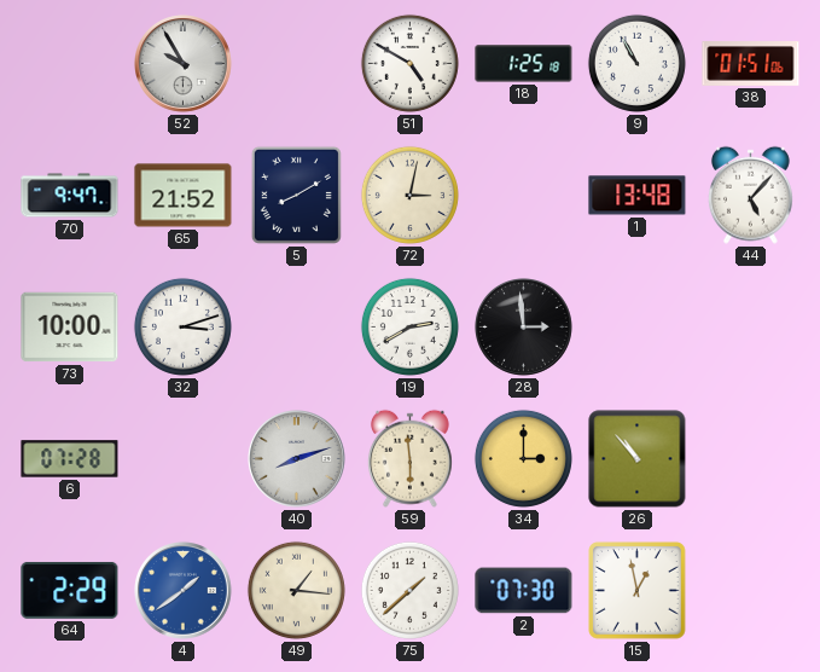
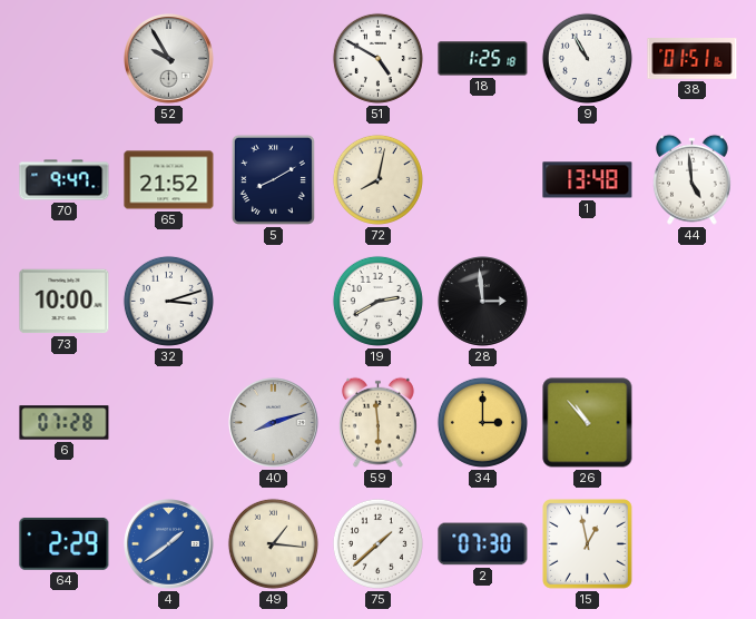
38: 01:51:06 -> 01:51:16 (693, 59)
72: 3:02 -> 8:02 (377, 179)
44: 5:07 -> 4:59 (691, 179)
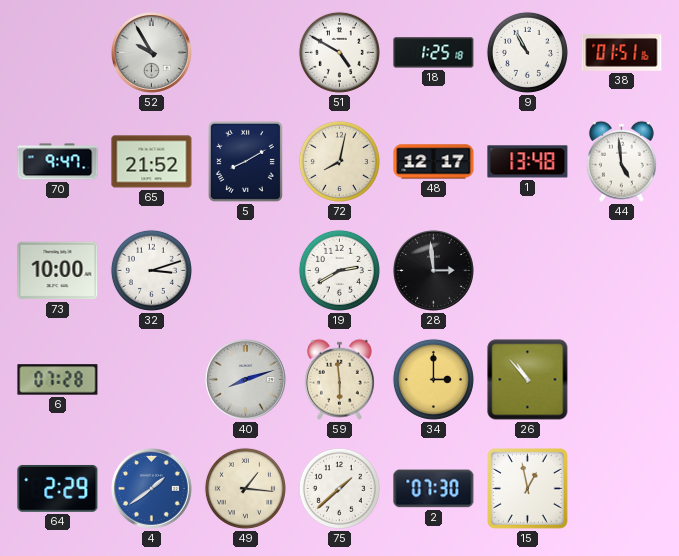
48: none -> 12:17 (434, 162)
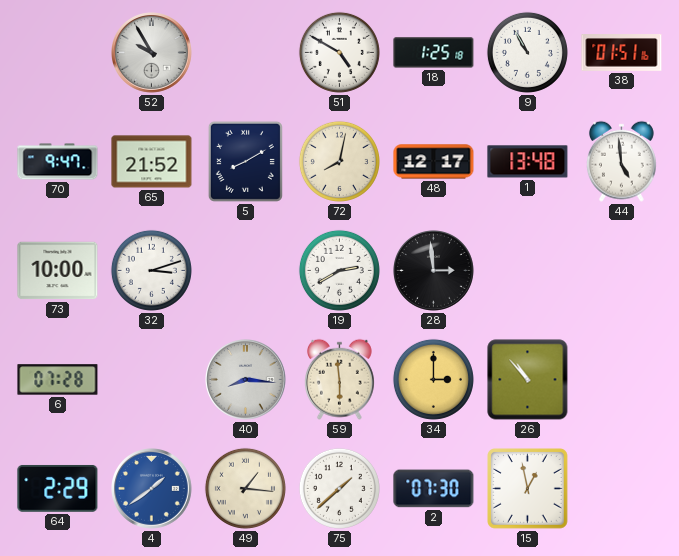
40: 8:12 -> 8:16 (246, 380)
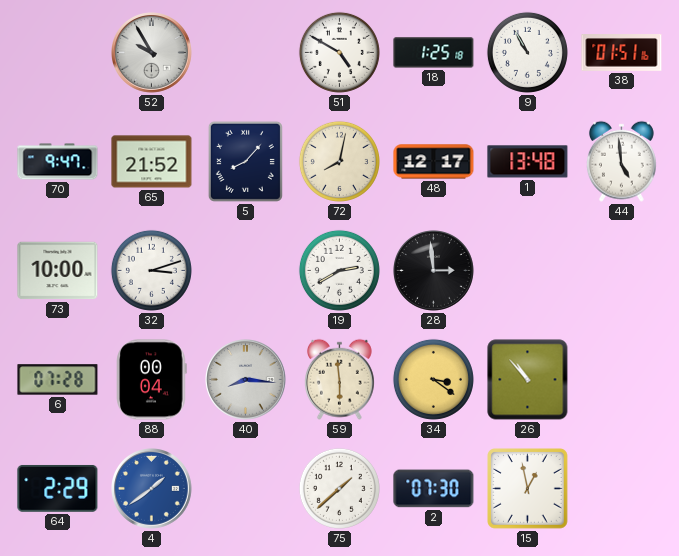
5: 8:10 -> 8:07 (245, 161)
88: none -> 00:04 (152, 380)
34: 3:00 -> 3:21 (433, 379)
49: 1:16 -> none (245, 488)
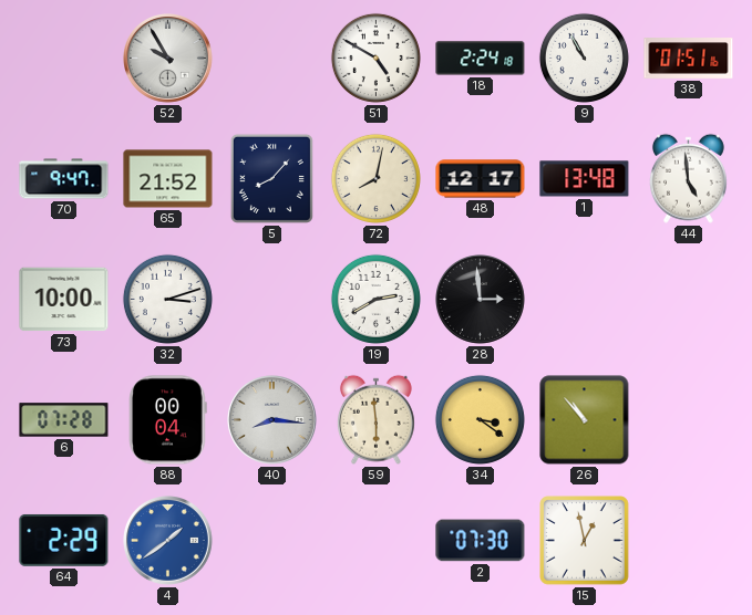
18: 1:25 -> 2:24 (481, 59)
75: 1:38 -> none (339, 488)
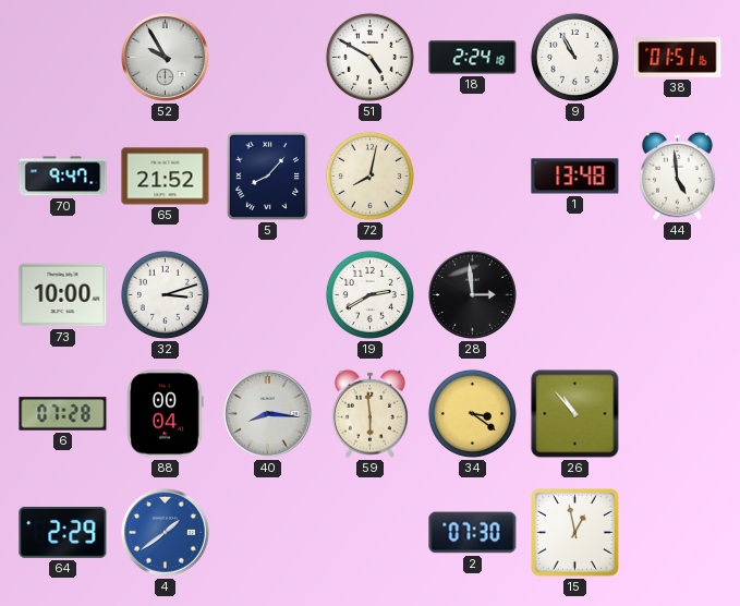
48: 12:17 -> none (481, 179)
